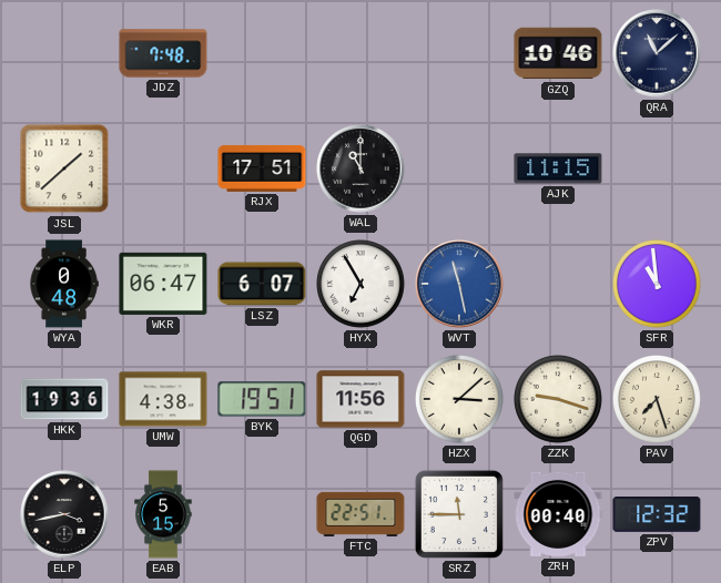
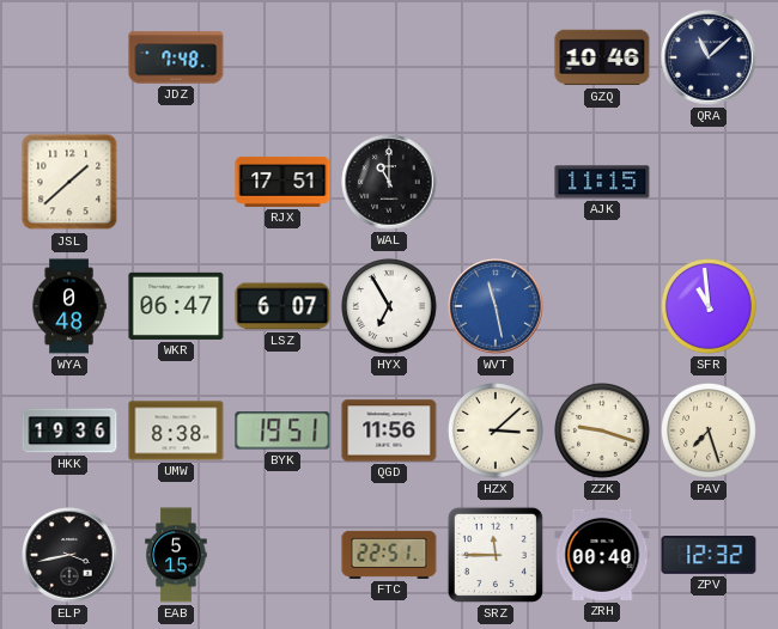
UMW: 4:38 -> 8:38 (176, 430)
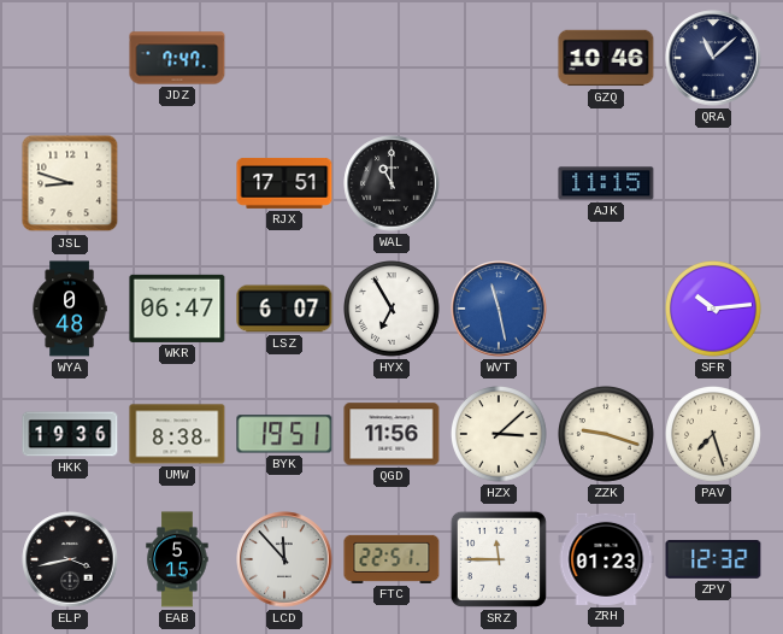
JDZ: 7:48 -> 7:47 (177, 58)
JSL: 1:38 -> 8:48 (70, 183)
SFR: 10:59 -> 10:14 (714, 310)
LCD: none -> 11:53 (284, 559)
ZRH: 00:40 -> 01:23 (606, 559)
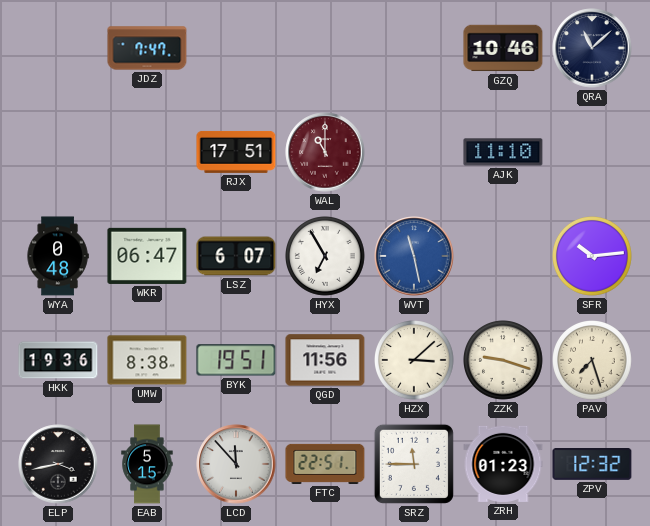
JSL: 8:48 -> none (70, 183)
WAL dial: black -> burgundy (325, 152)
AJK: 11:15 -> 11:10 (503, 152)
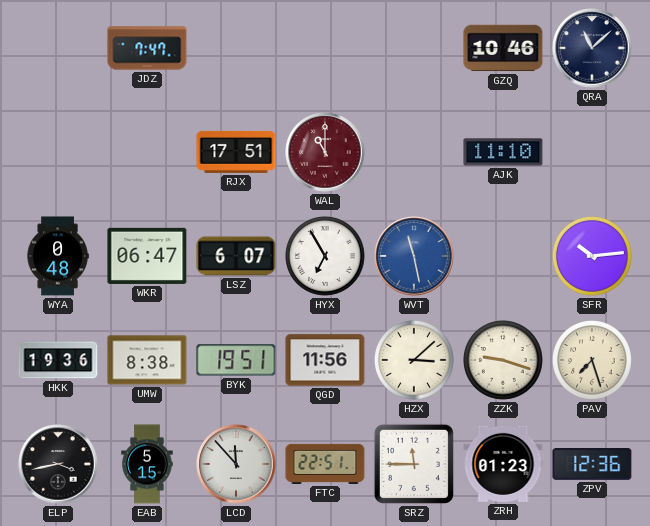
ZPV: 12:32 -> 12:36 (592, 465)
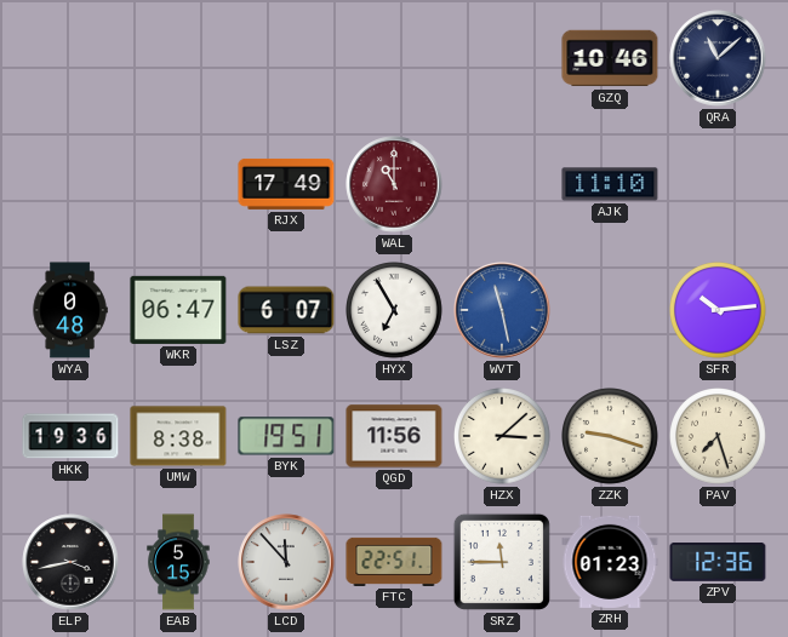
JDZ: 7:47 -> none (147, 48)
RJX: 17:51 -> 17:49 (286, 184)
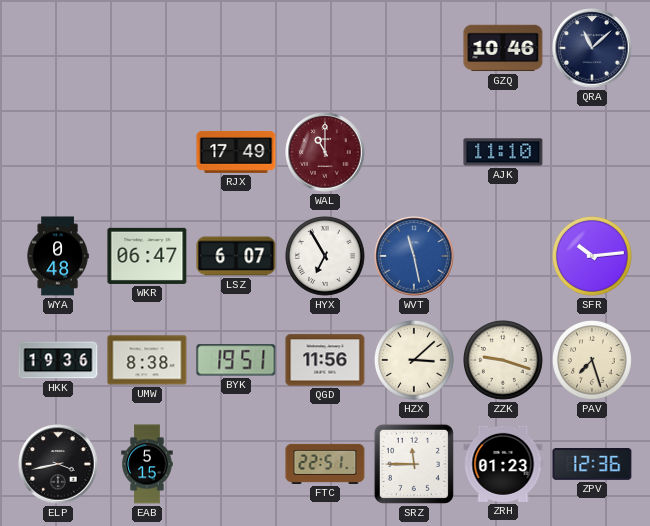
LCD: 11:53 -> none (286, 562)
